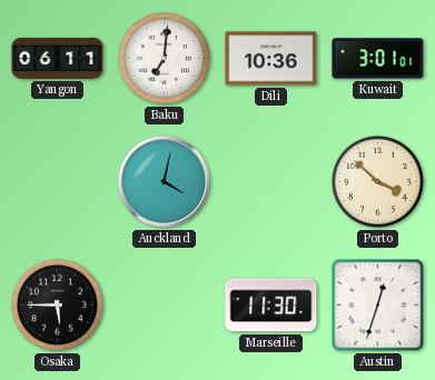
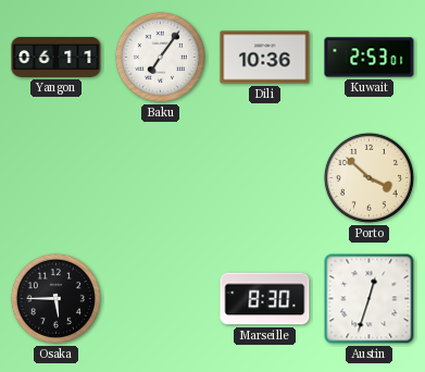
Baku: 7:01 -> 7:06 (160, 57)
Kuwait: 3:01 -> 2:53 (370, 58)
Auckland: 4:02 -> none (164, 181)
Marseille: 11:30 -> 8:30 (265, 299)
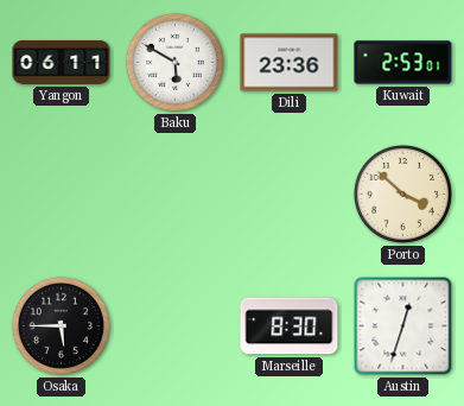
Baku: 7:06 -> 5:50 (174, 62)
Dili: 10:36 -> 23:36 (290, 63)
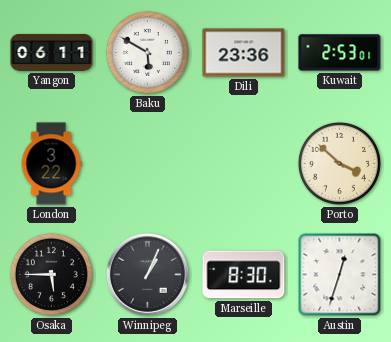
London: none -> 3:22 (51, 164)
Winnipeg: none -> 1:04 (147, 274)
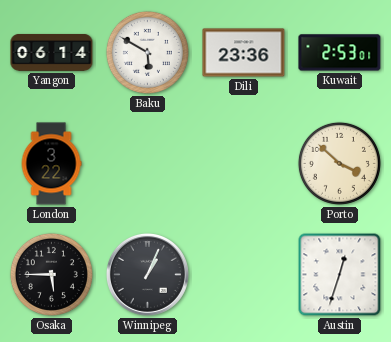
Yangon: 06:11 -> 06:14 (52, 52)
Marseille: 8:30 -> none (244, 275)
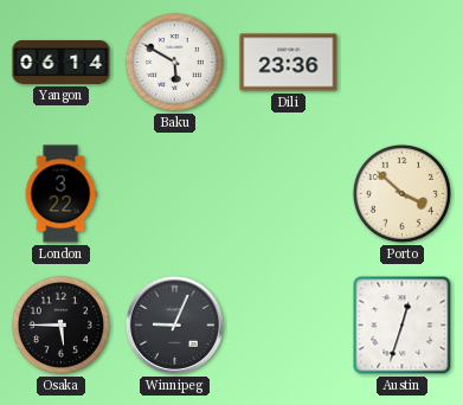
Kuwait: 2:53 -> none (340, 53)
Winnipeg: 1:04 -> 9:04 (174, 324)
